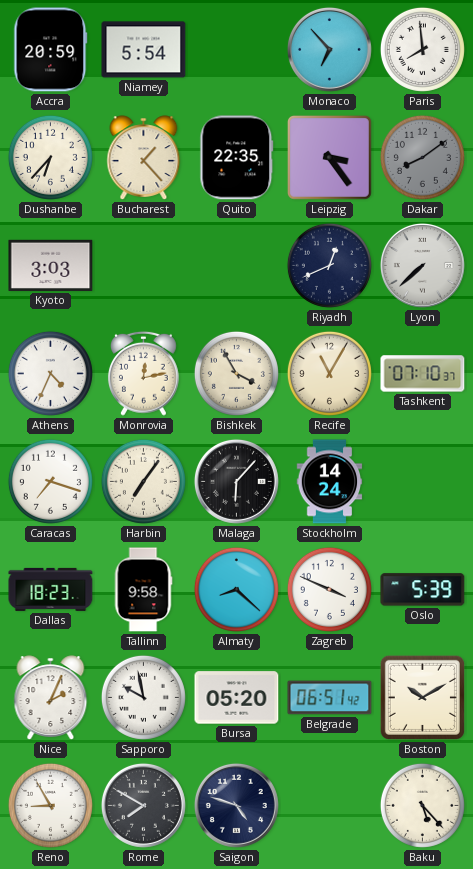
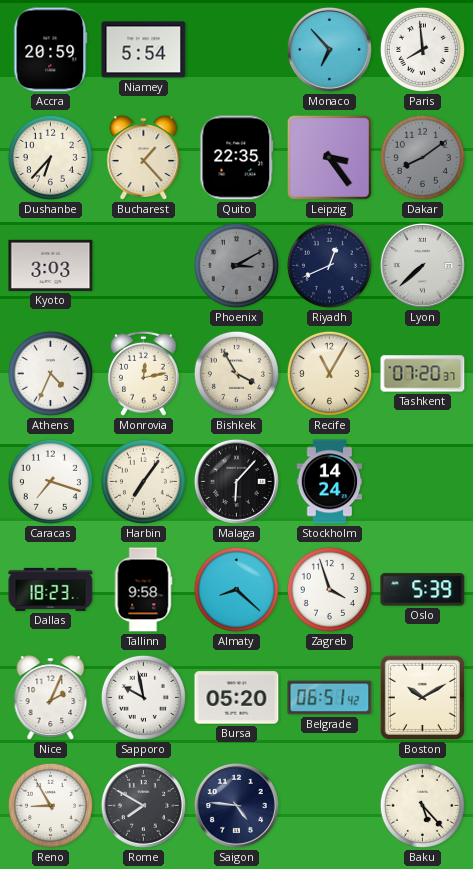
Phoenix: none -> 3:10 (236, 265)
Tashkent: 07:10 -> 07:20 (423, 374)
Zagreb: 3:49 -> 3:57 (329, 589)
Saigon: 4:48 -> 4:46 (236, 805)
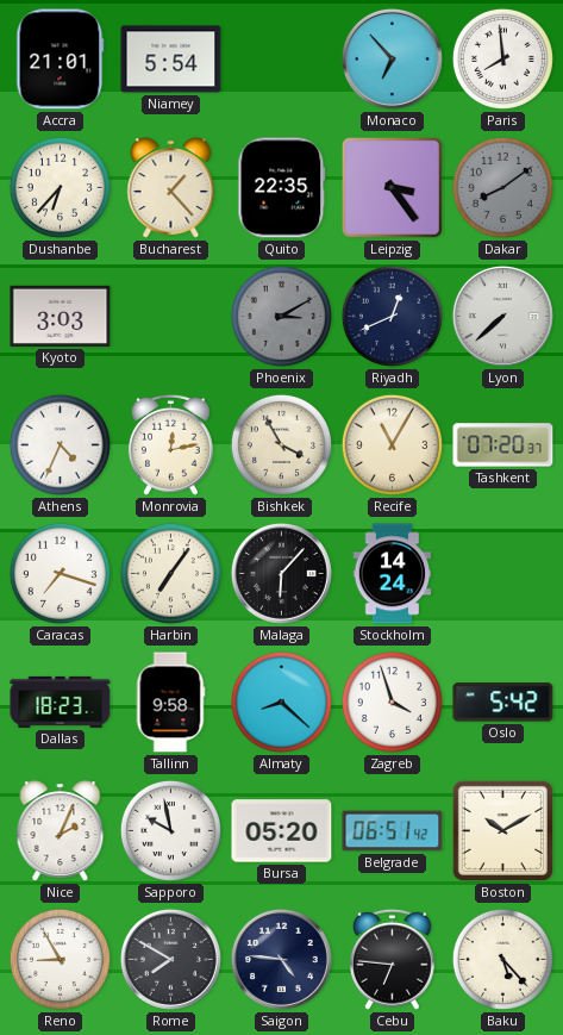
Accra: 20:59 -> 21:01 (61, 60)
Oslo: 5:39 -> 5:42 (503, 703)
Cebu: none -> 6:46 (392, 959)
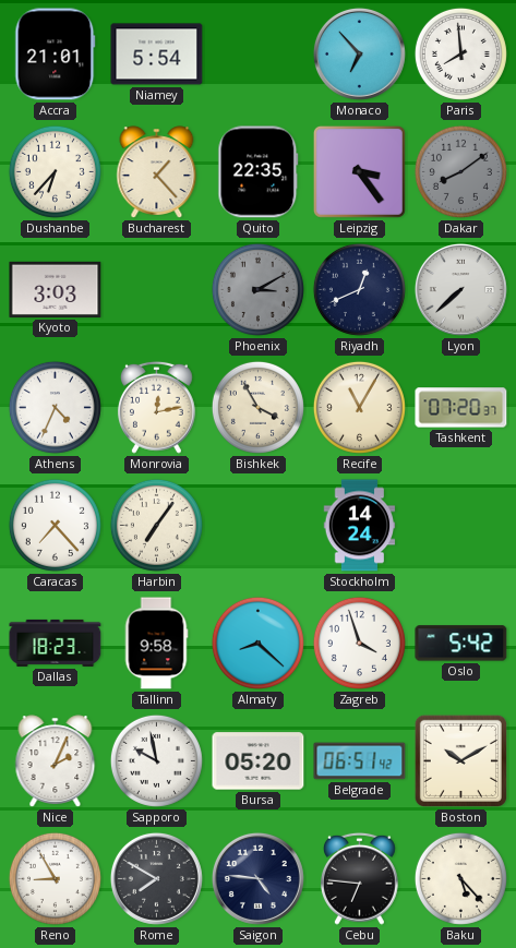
Caracas: 7:18 -> 7:23 (55, 525)
Malaga: 6:07 -> none (281, 573)
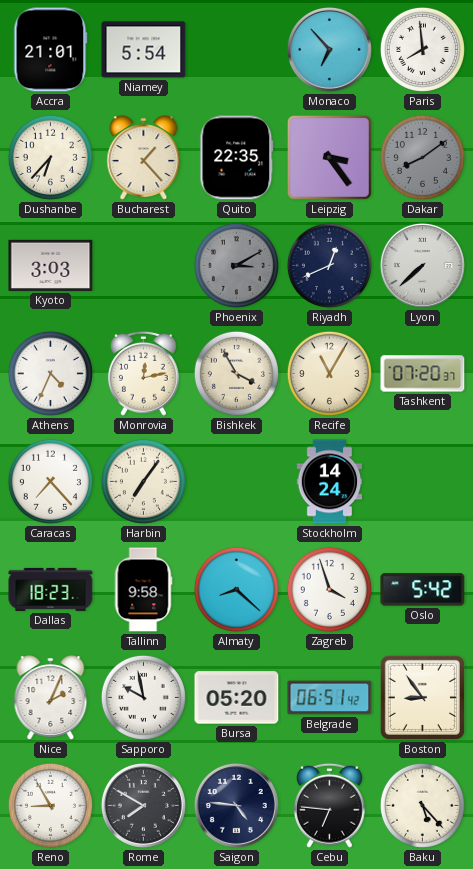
Boston: 10:10 -> 8:54 (422, 697)
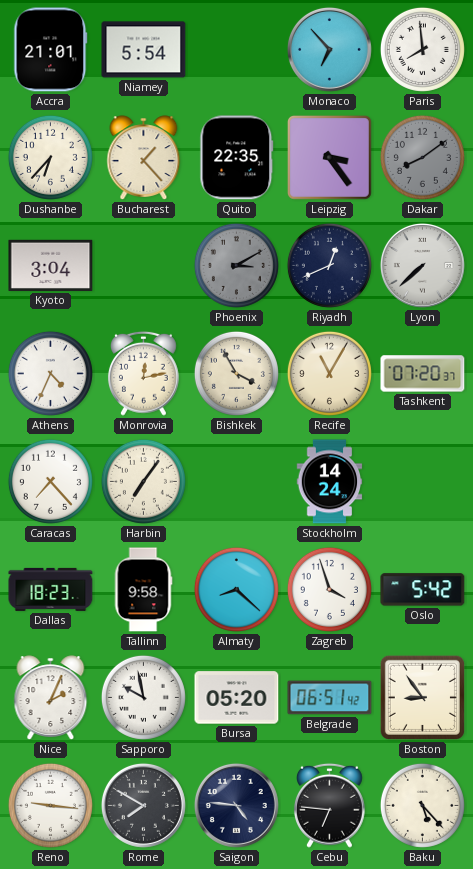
Kyoto: 3:03 -> 3:04 (51, 265)
Reno: 8:55 -> 9:16 (50, 805)
